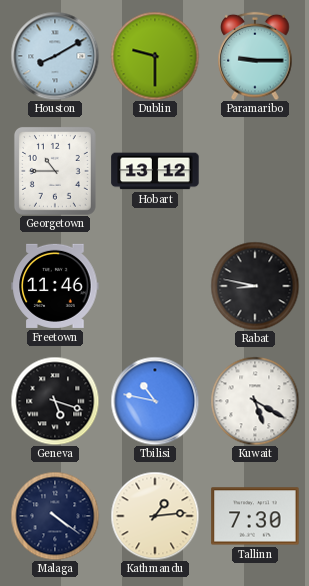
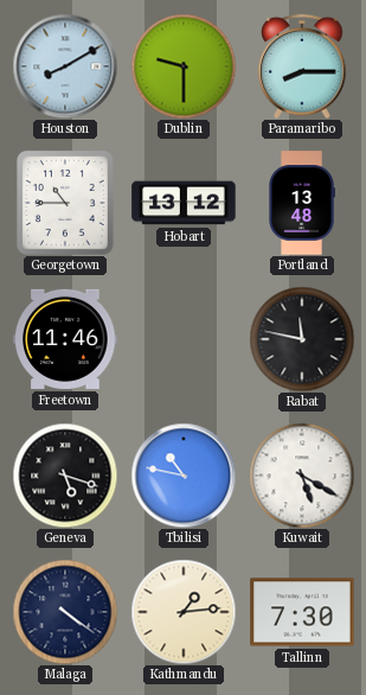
Paramaribo: 9:15 -> 8:15 (302, 66)
Portland: none -> 13:48 (302, 203)
Rabat: 8:47 -> 11:47 (302, 339)
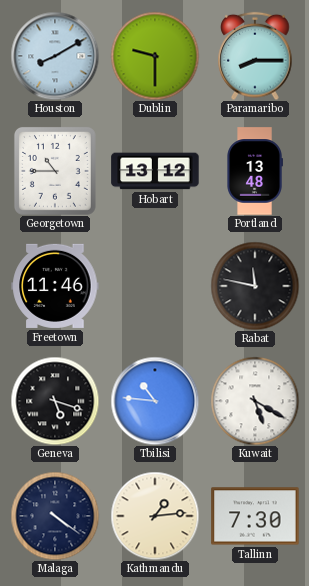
Tbilisi: 10:47 -> 10:46 (155, 401)
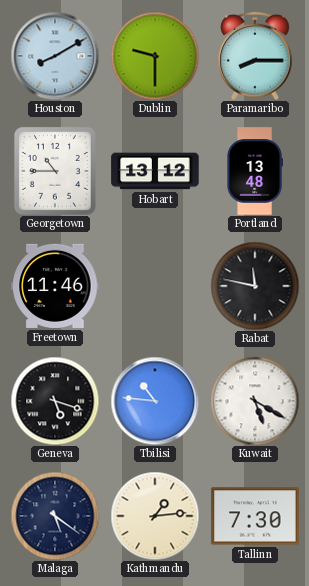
Malaga: 4:21 -> 5:21 (55, 516)
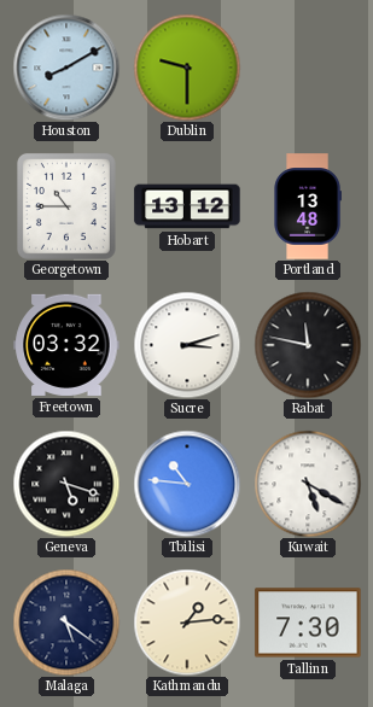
Paramaribo: 8:15 -> none (255, 56)
Freetown: 11:46 -> 03:32 (66, 345)
Sucre: none -> 3:12 (187, 345)
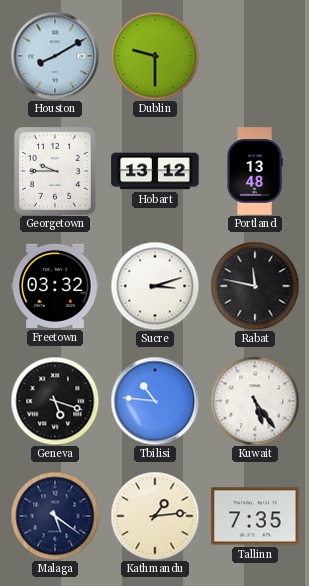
Georgetown: 10:45 -> 9:45 (55, 171)
Kuwait: 5:20 -> 5:24 (255, 401)
Tallinn: 7:30 -> 7:35 (255, 516)
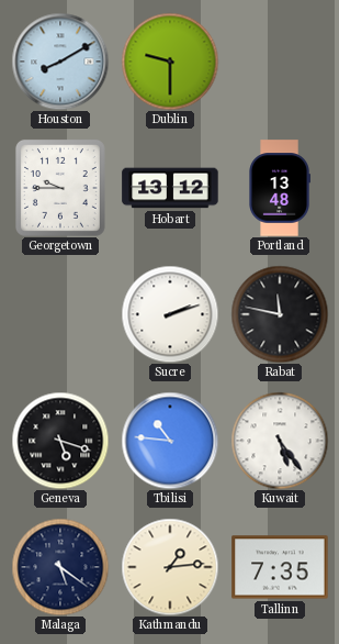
Freetown: 03:32 -> none (55, 286)
Sucre: 3:12 -> 2:12 (170, 314)
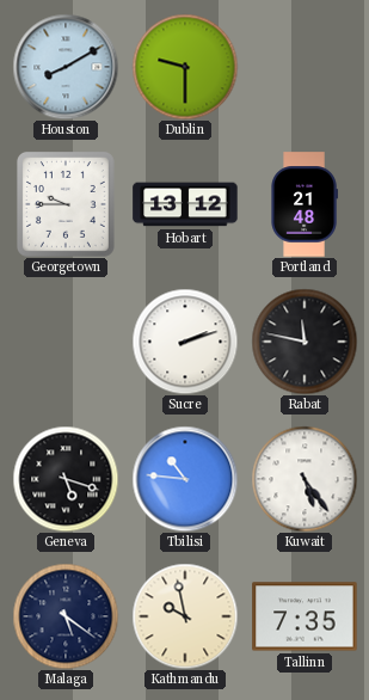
Portland: 13:48 -> 21:48 (305, 204)
Kathmandu: 1:14 -> 9:58 (185, 616)
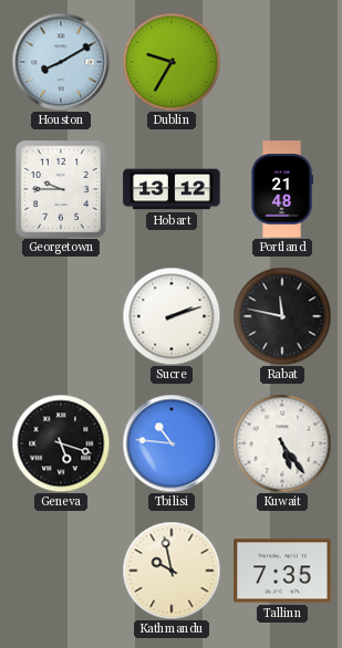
Dublin: 9:30 -> 9:35 (172, 62)
Malaga: 5:21 -> none (66, 616)
